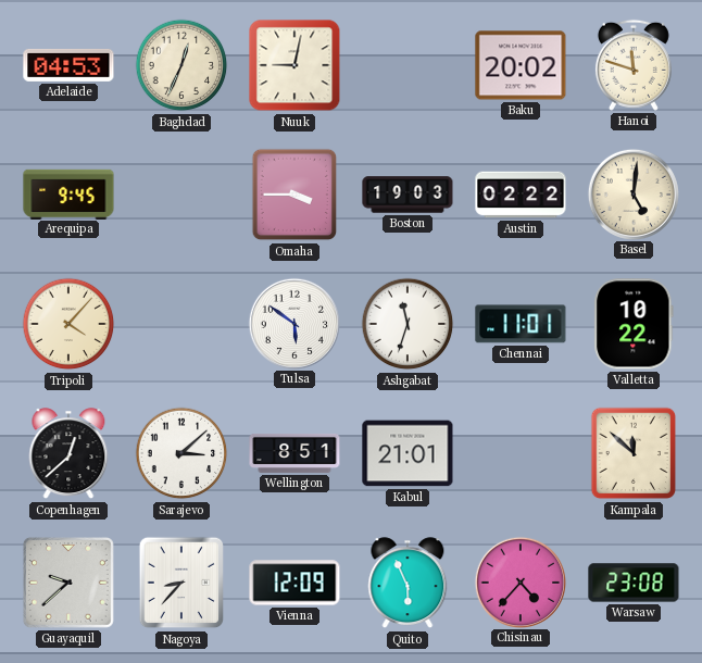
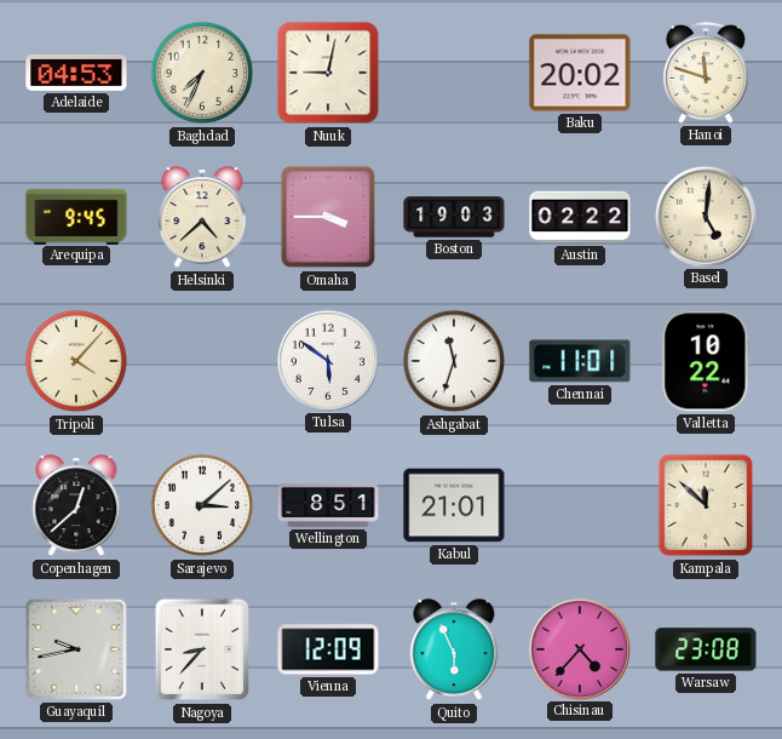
Baghdad: 12:34 -> 7:34 (202, 73)
Helsinki: none -> 4:38 (202, 218)
Guayaquil: 9:38 -> 9:43 (76, 649)
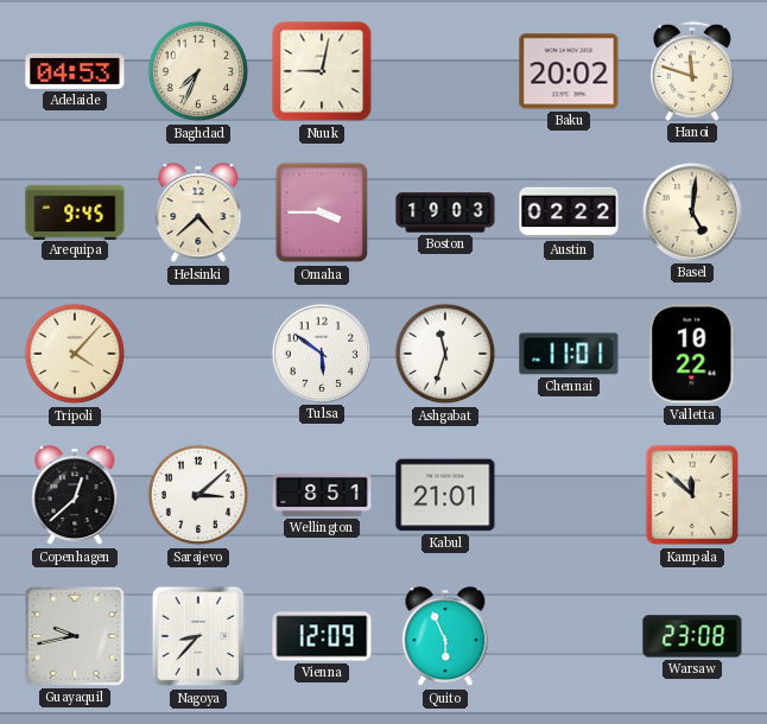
Chisinau: 4:37 -> none (579, 648)
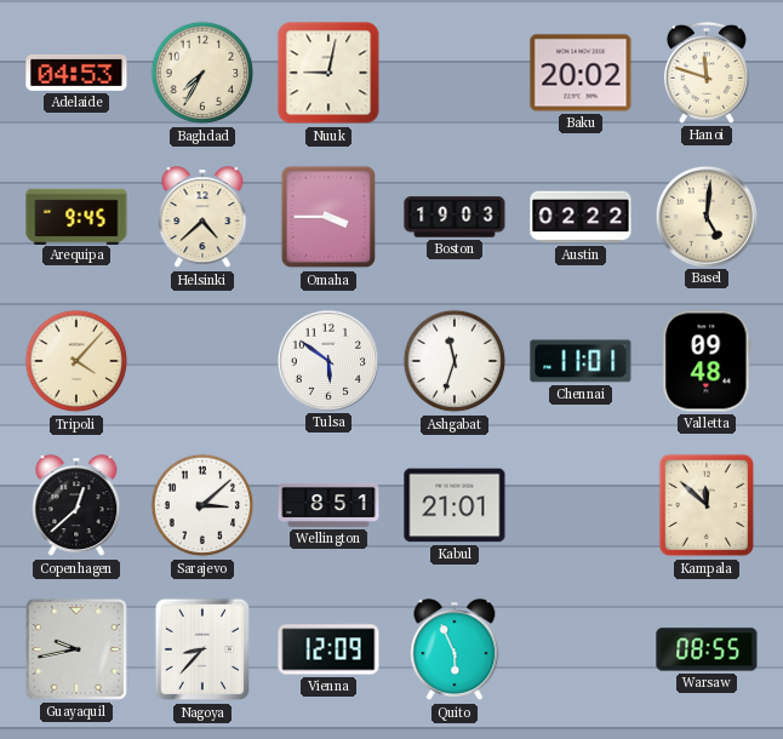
Baghdad: 7:34 -> 7:35 (202, 73)
Valletta: 10:22 -> 09:48 (707, 361)
Warsaw: 23:08 -> 08:55 (707, 649)
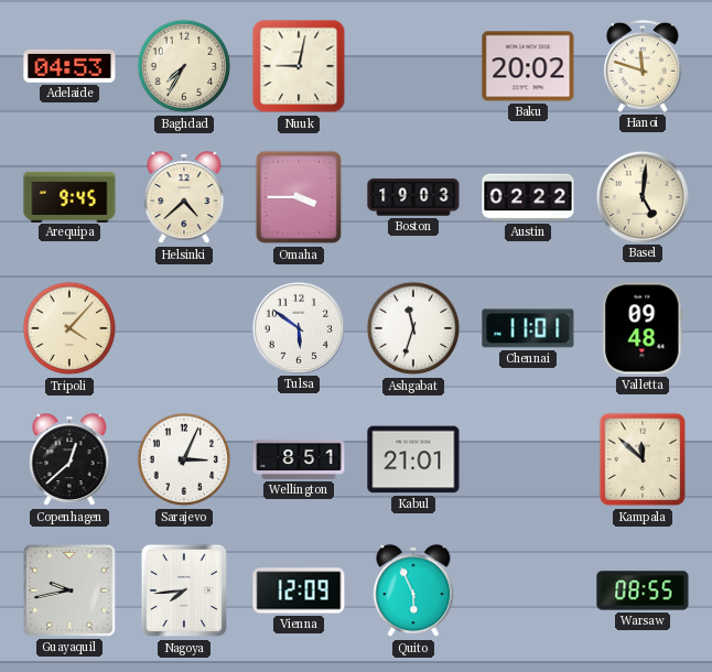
Sarajevo: 3:08 -> 3:04 (184, 459)
Nagoya: 8:37 -> 7:44 (184, 590)
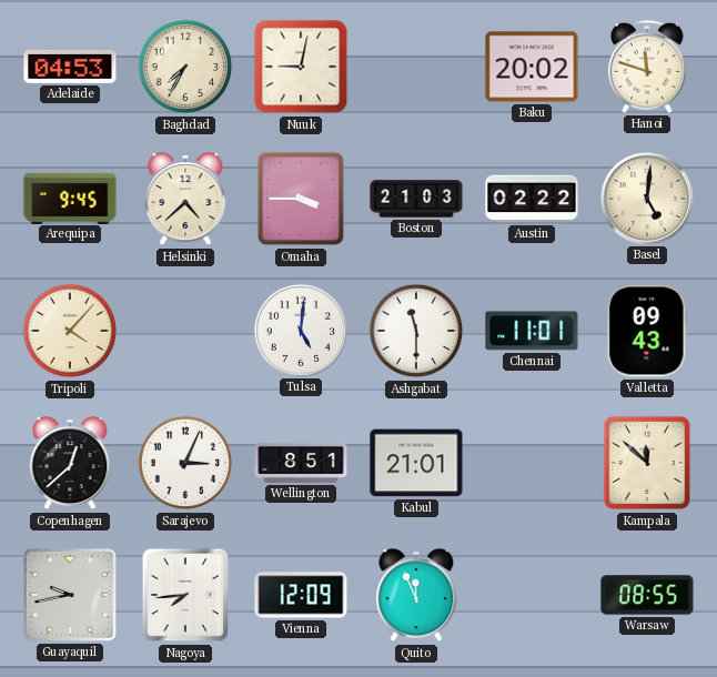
Boston: 19:03 -> 21:03 (416, 199)
Tulsa: 5:51 -> 5:01 (300, 330)
Ashgabat: 11:33 -> 11:30 (416, 331)
Valletta: 09:48 -> 09:43 (647, 331)
Quito: 5:56 -> 11:56 (416, 596)
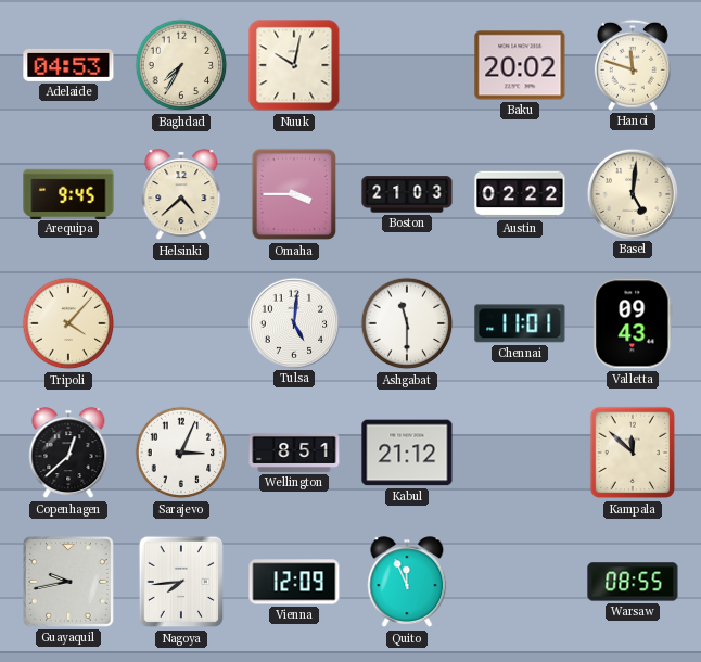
Nuuk: 9:02 -> 10:02 (294, 65)
Kabul: 21:01 -> 21:12 (407, 453)
